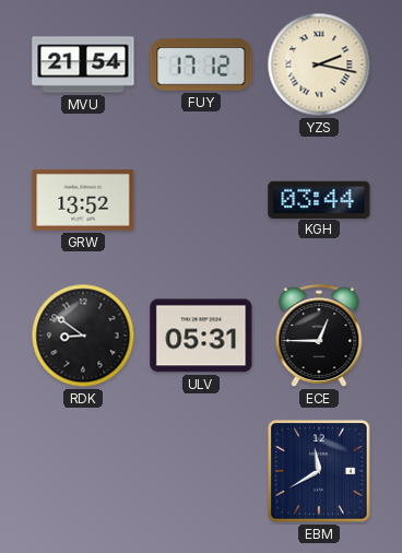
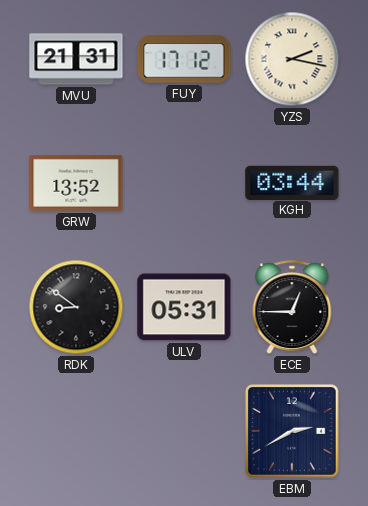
MVU: 21:54 -> 21:31 (76, 59)
EBM: 11:40 -> 2:40 (293, 432)
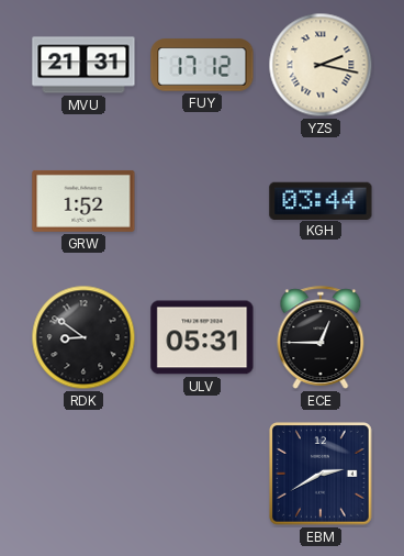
GRW: 13:52 -> 1:52 (83, 201)
